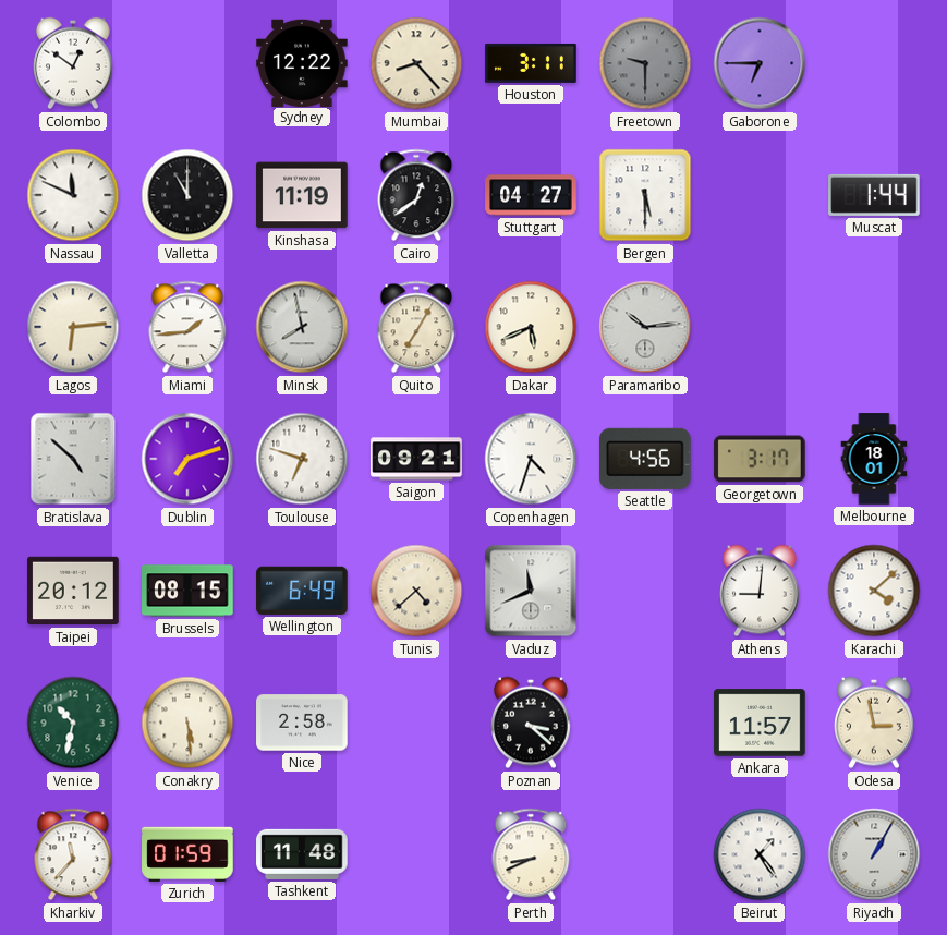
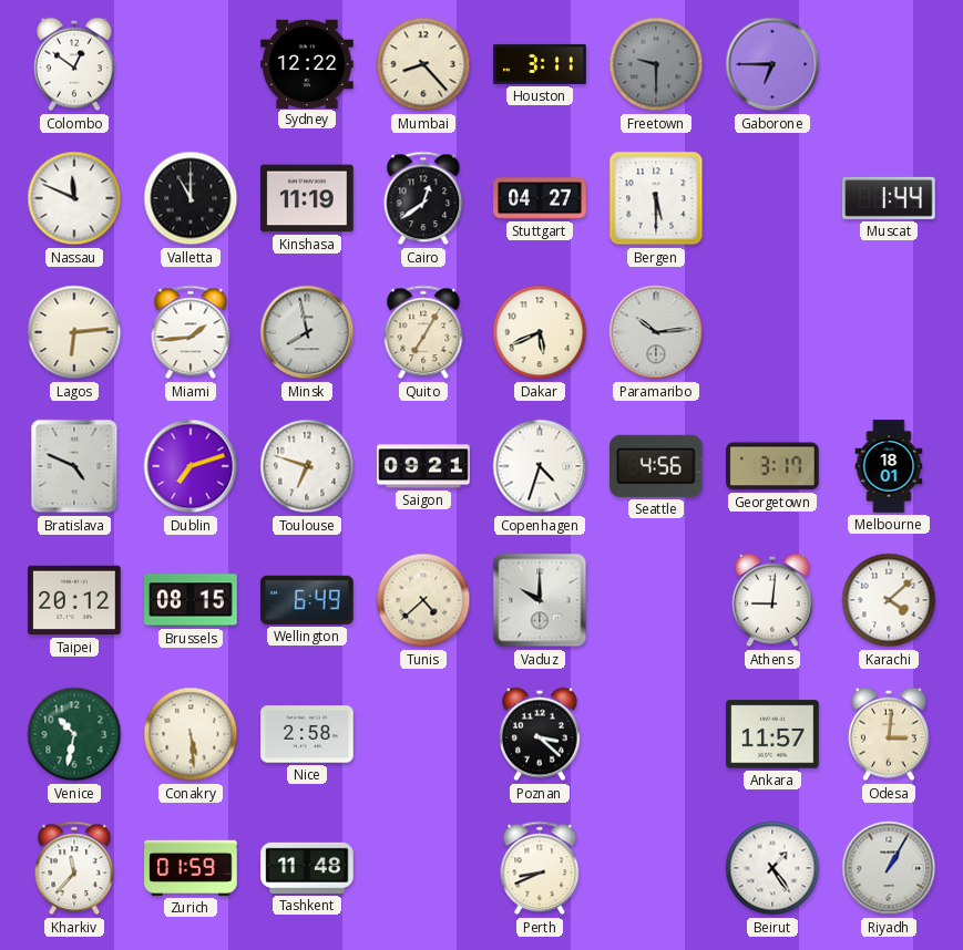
Bratislava: 4:52 -> 4:49 (74, 466)
Vaduz: 11:41 -> 10:00 (540, 600)
Odesa: 2:58 -> 3:01 (889, 734)
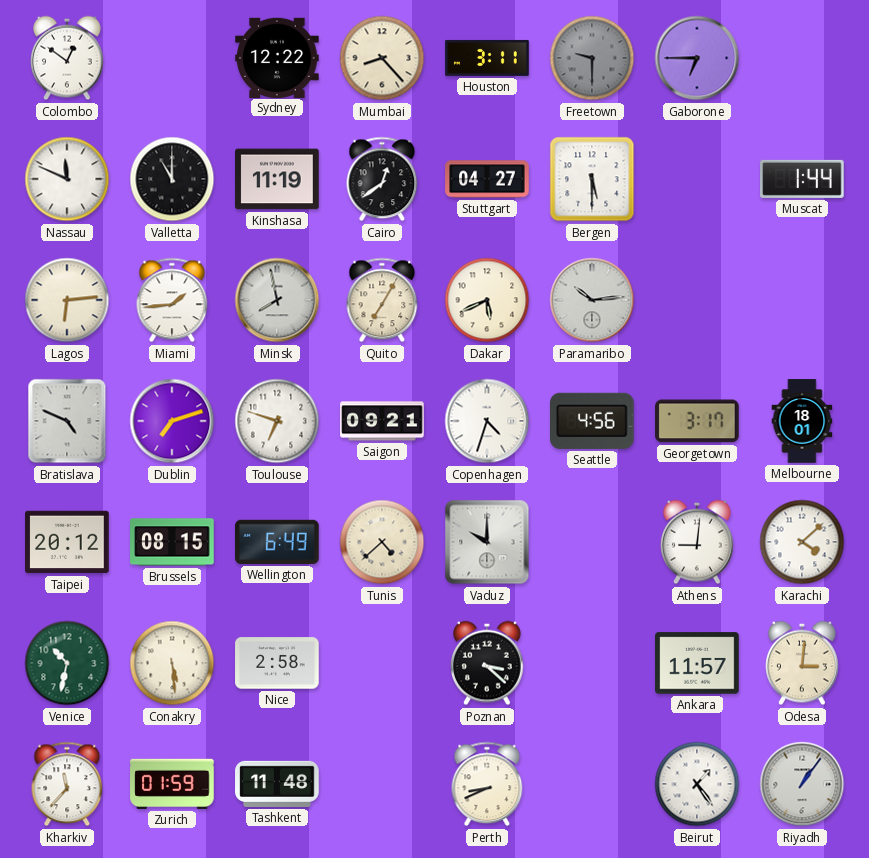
Riyadh: 1:05 -> 1:06 (802, 784)
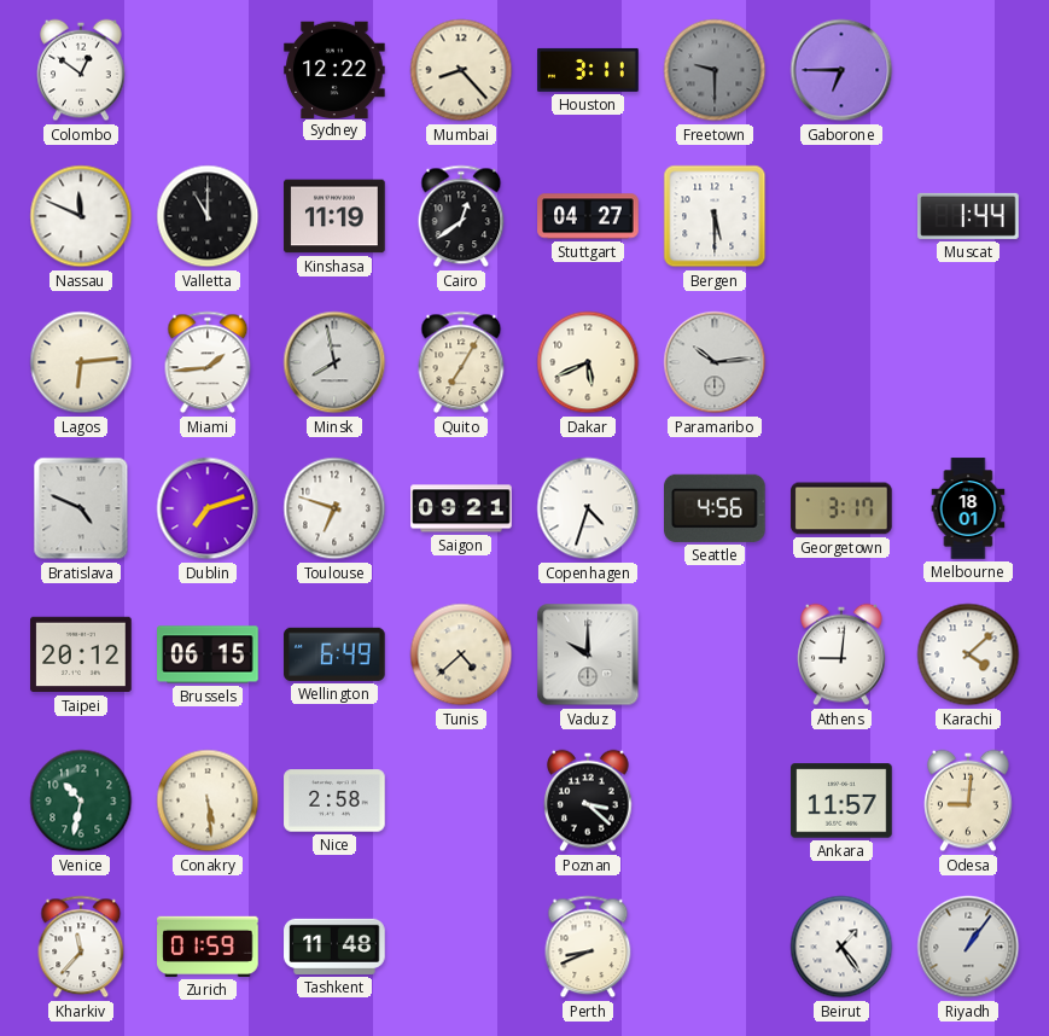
Brussels: 08:15 -> 06:15 (208, 654)
Odesa: 3:01 -> 9:01 (968, 801)
